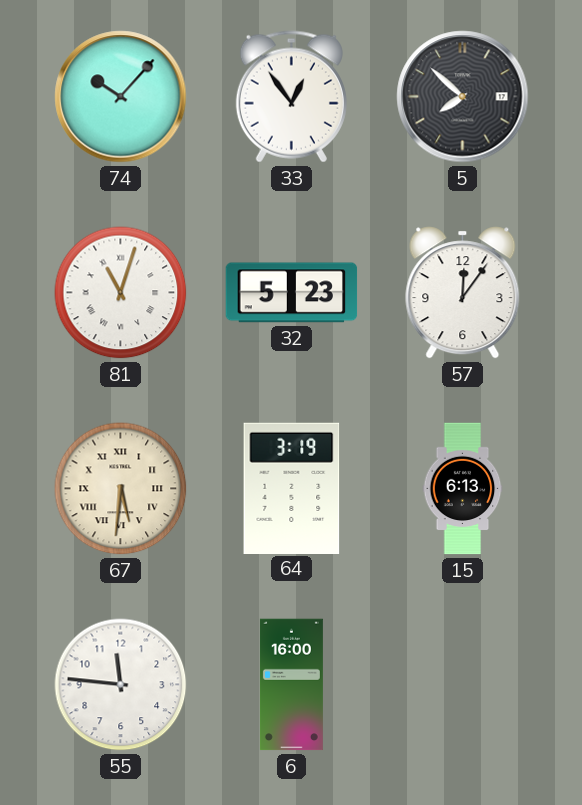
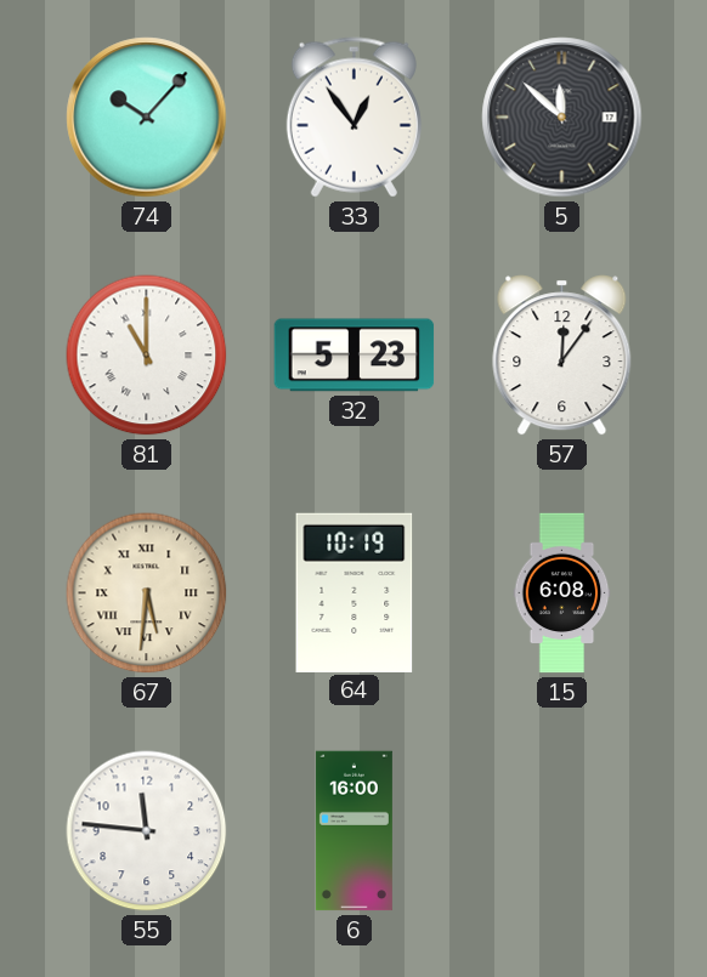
5: 7:52 -> 11:52 (562, 118)
81: 11:03 -> 11:00 (147, 356)
64: 3:19 -> 10:19 (355, 592)
15: 6:13 -> 6:08 (562, 593)
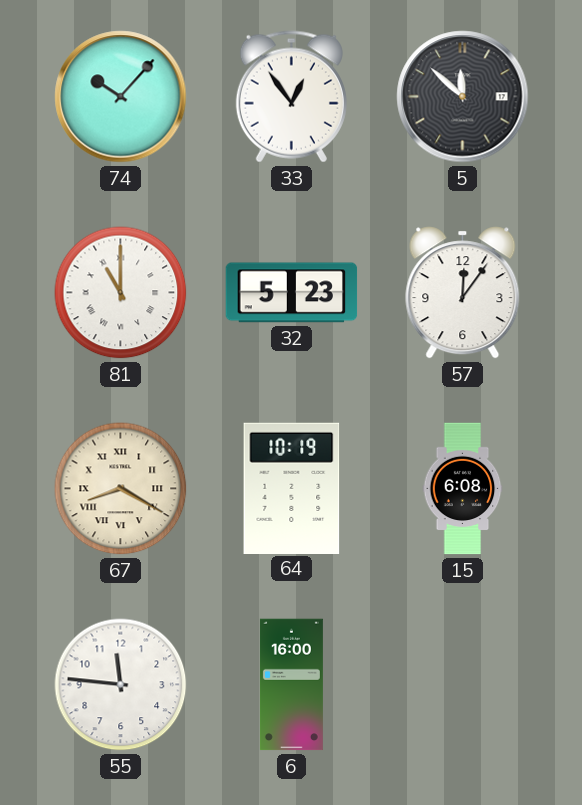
67: 5:31 -> 8:20 (121, 489)
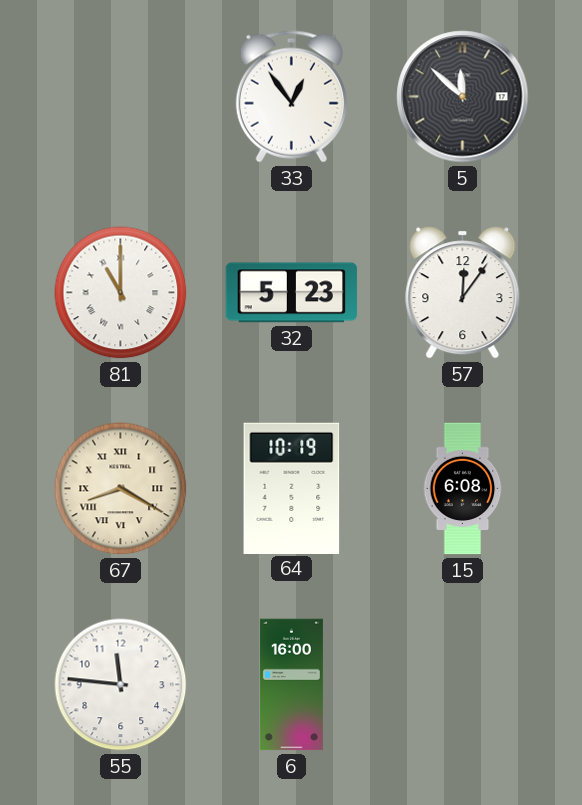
74: 10:07 -> none (121, 97)
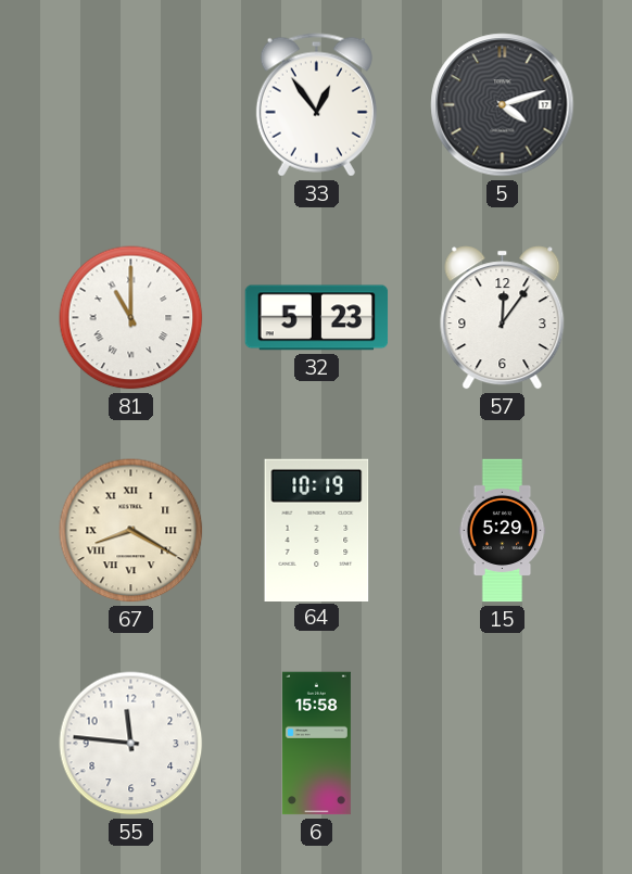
5: 11:52 -> 4:12 (503, 105)
15: 6:08 -> 5:29 (503, 531)
6: 16:00 -> 15:58 (316, 744)
